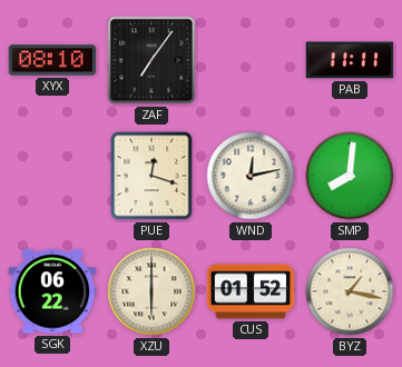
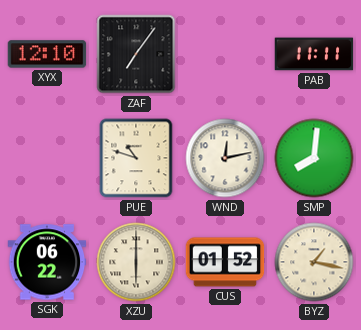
XYX: 08:10 -> 12:10 (47, 54)
PUE: 12:18 -> 10:48 (136, 158)
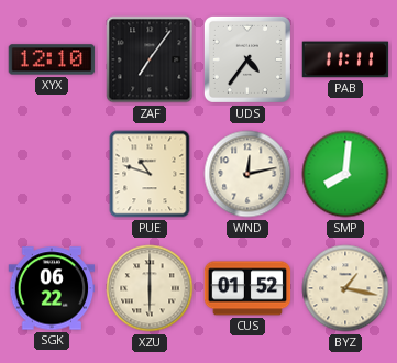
UDS: none -> 4:36 (247, 59)
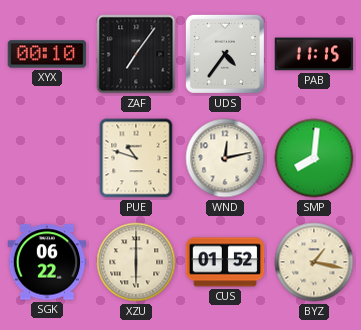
XYX: 12:10 -> 00:10 (47, 54)
PAB: 11:11 -> 11:15 (314, 54)
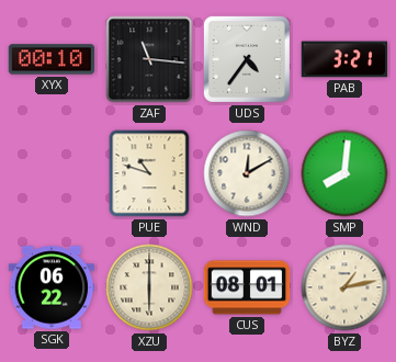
ZAF: 7:06 -> 11:16 (149, 59)
PAB: 11:15 -> 3:21 (344, 59)
WND: 12:13 -> 12:10 (247, 173)
CUS: 01:52 -> 08:01 (247, 287)
BYZ: 1:17 -> 1:13 (344, 287)
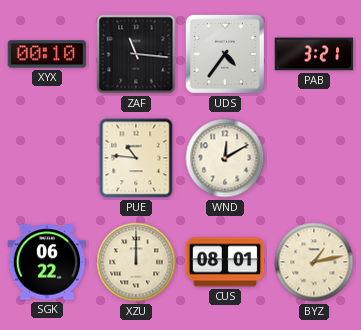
PUE: 10:48 -> 10:46 (136, 158)
SMP: 8:01 -> none (344, 173)
XZU: 6:00 -> 12:00 (136, 262)
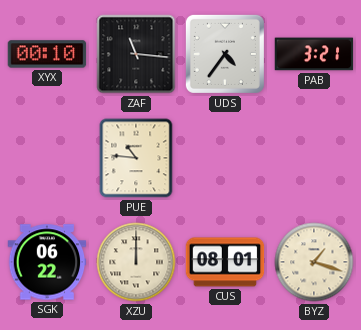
WND: 12:10 -> none (225, 158)
BYZ: 1:13 -> 1:18 (314, 262)
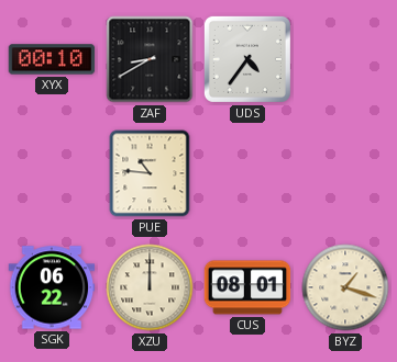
ZAF: 11:16 -> 8:40 (150, 59)
PAB: 3:21 -> none (314, 54)
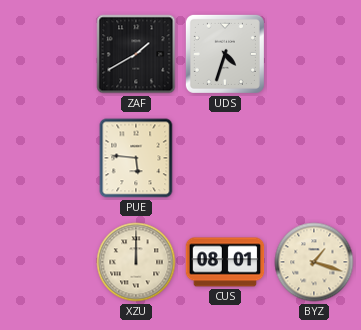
XYX: 00:10 -> none (52, 59)
ZAF: 8:40 -> 1:40 (136, 54)
UDS: 4:36 -> 4:33 (225, 54)
PUE: 10:46 -> 5:46 (136, 158)
SGK: 06:22 -> none (52, 287)
